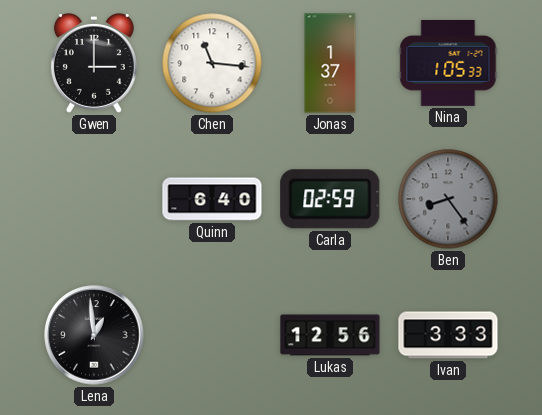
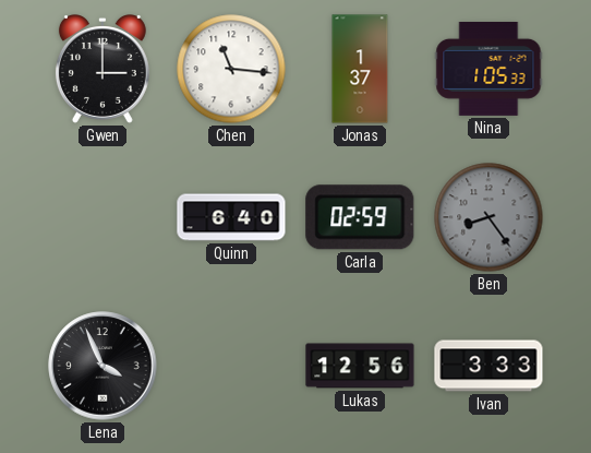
Lena: 12:59 -> 3:56 (102, 366)
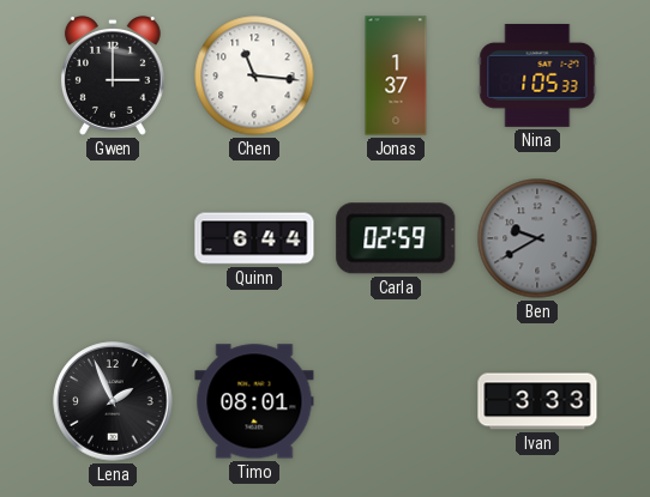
Quinn: 6:40 -> 6:44 (254, 238)
Ben: 8:24 -> 9:40 (537, 238)
Lena: 3:56 -> 1:56 (113, 401)
Timo: none -> 08:01 (254, 401)
Lukas: 12:56 -> none (360, 366)
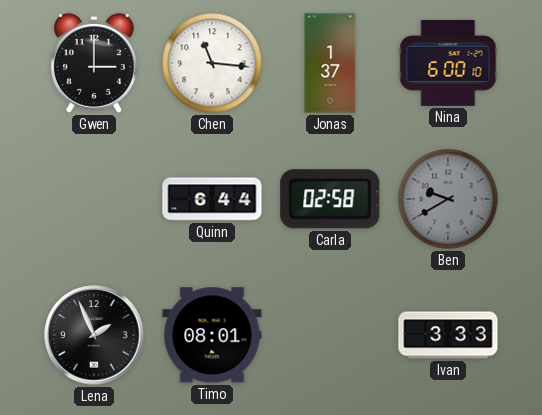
Nina: 1:05 -> 6:00 (448, 63)
Carla: 02:59 -> 02:58 (330, 199)
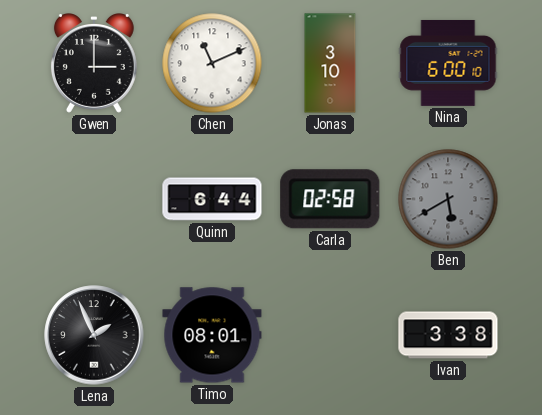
Chen: 11:16 -> 11:11 (212, 63)
Jonas: 1:37 -> 3:10 (330, 63)
Ben: 9:40 -> 5:40 (448, 199)
Ivan: 3:33 -> 3:38 (448, 335)
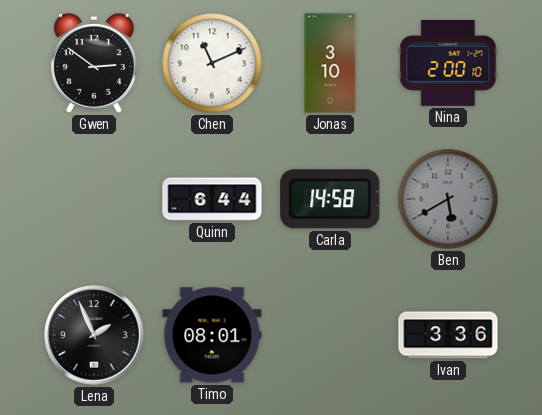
Gwen: 3:00 -> 2:51 (94, 64)
Nina: 6:00 -> 2:00 (448, 63)
Carla: 02:58 -> 14:58 (330, 199)
Ivan: 3:38 -> 3:36 (448, 335)
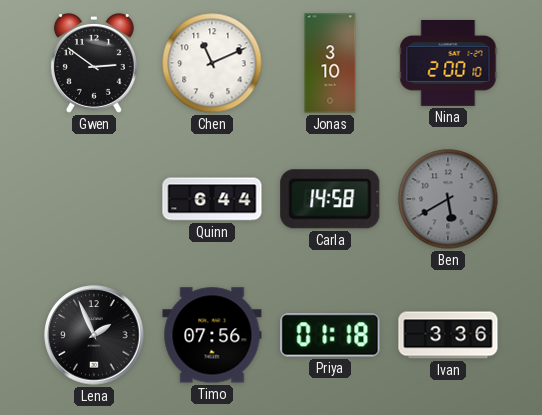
Timo: 08:01 -> 07:56 (212, 335)
Priya: none -> 01:18 (330, 335)
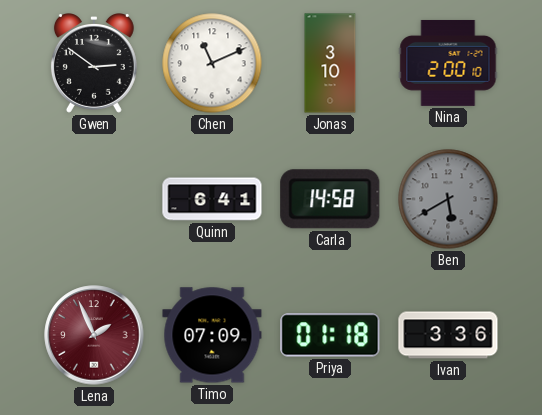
Quinn: 6:44 -> 6:41 (212, 199)
Lena dial: black -> burgundy (94, 335)
Timo: 07:56 -> 07:09 (212, 335)
